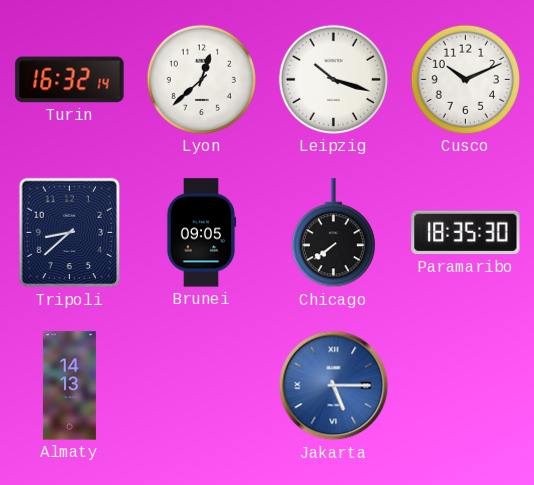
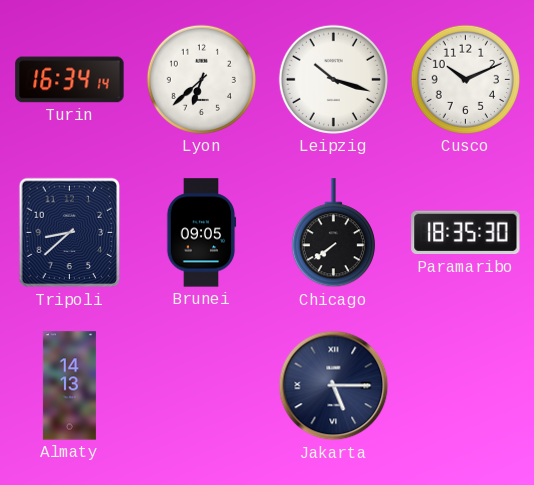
Turin: 16:32 -> 16:34 (70, 80)
Lyon: 12:38 -> 6:38 (201, 79)
Jakarta dial: blue -> navy (334, 386)
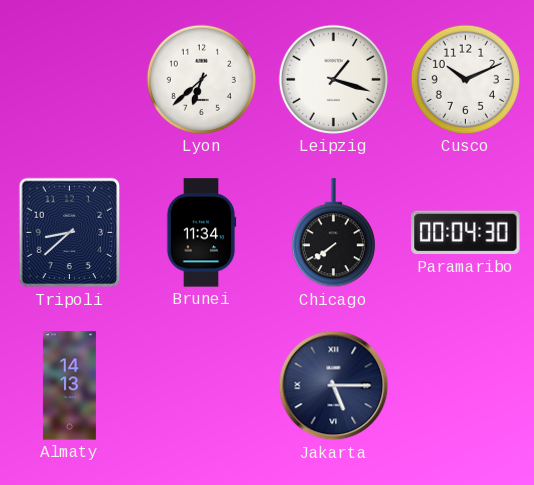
Turin: 16:34 -> none (70, 80)
Leipzig: 10:18 -> 1:18 (333, 79)
Brunei: 09:05 -> 11:34 (201, 233)
Paramaribo: 18:35 -> 00:04 (466, 233)
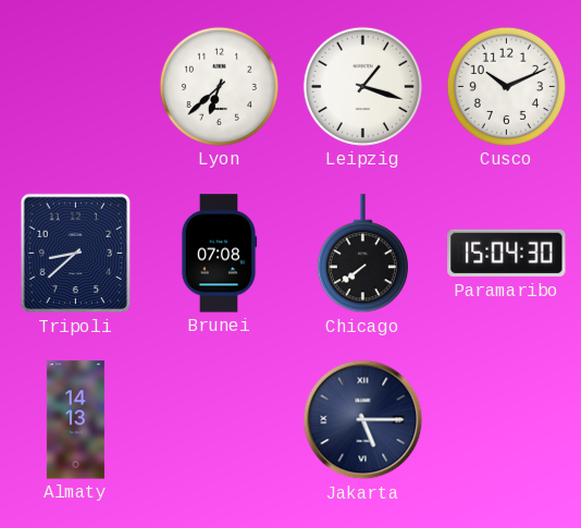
Brunei: 11:34 -> 07:08 (219, 254)
Paramaribo: 00:04 -> 15:04 (507, 254)
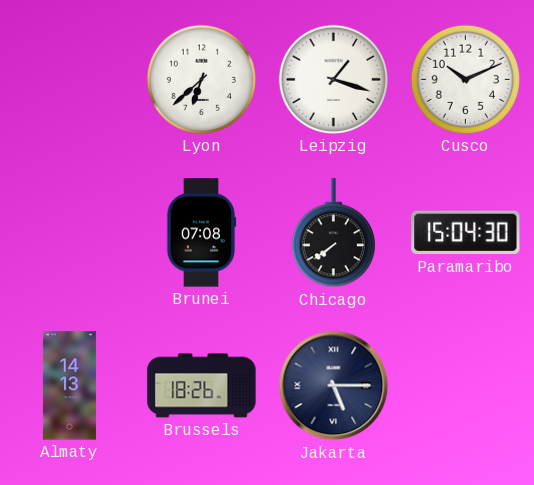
Tripoli: 8:38 -> none (76, 254)
Brussels: none -> 18:26 (202, 386)
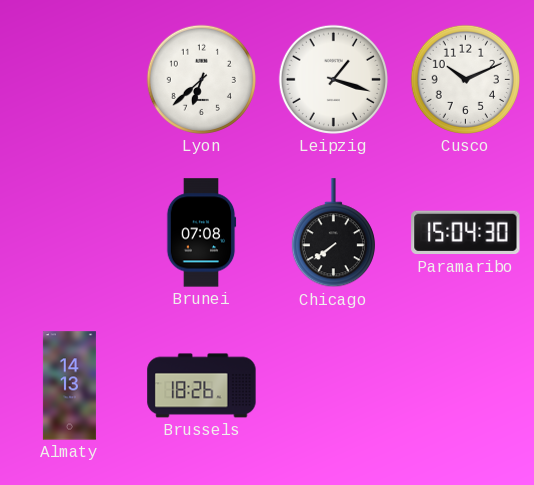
Jakarta: 5:15 -> none (334, 386)
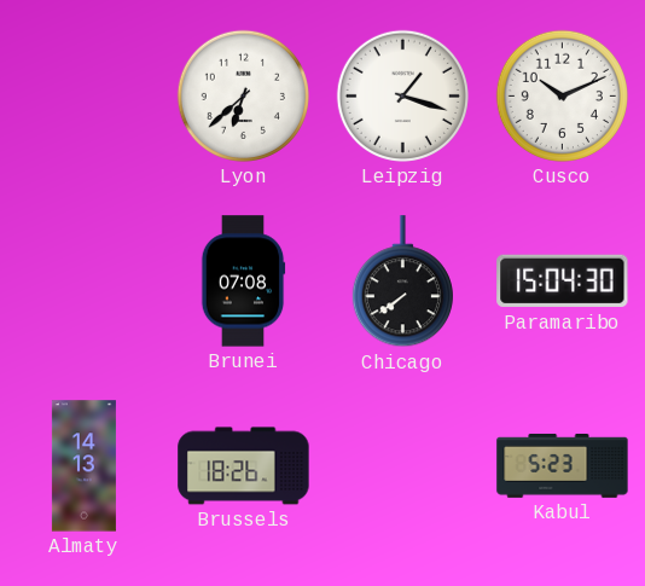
Kabul: none -> 5:23 (563, 465)
